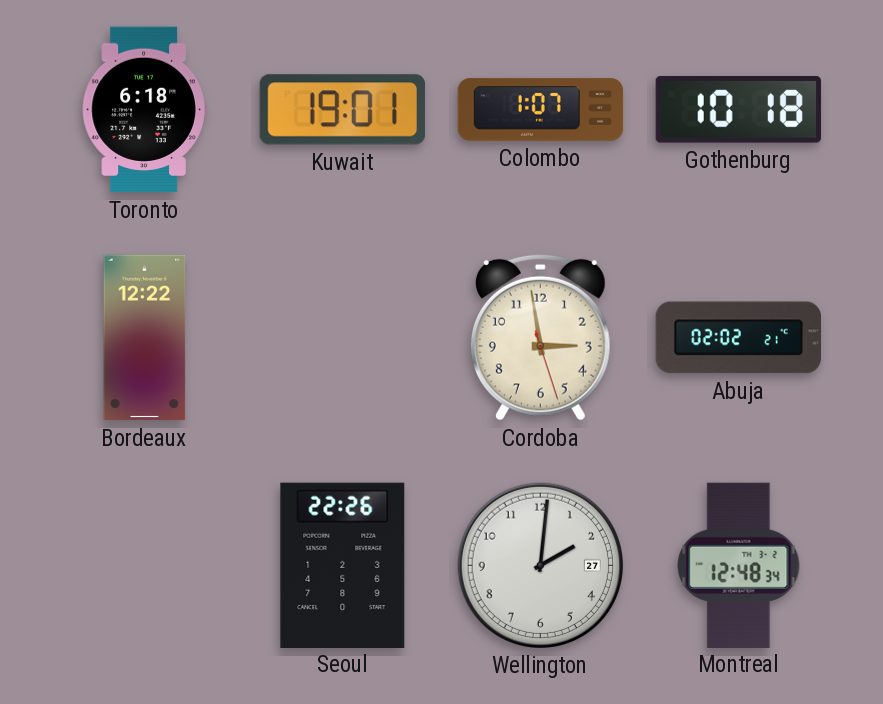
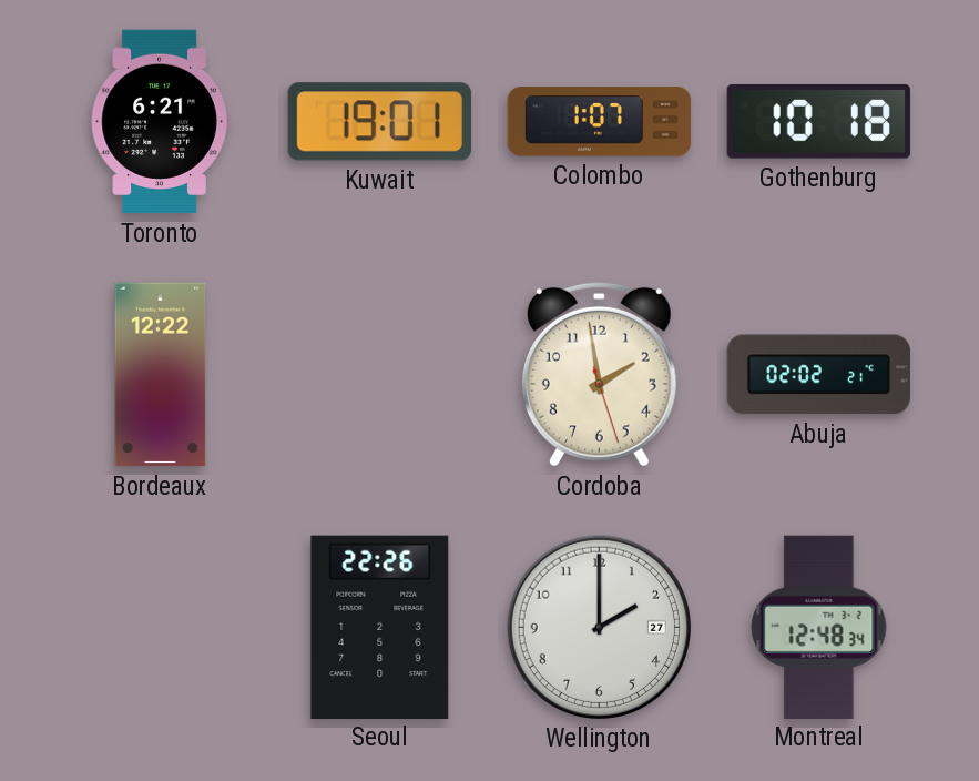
Toronto: 6:18 -> 6:21 (160, 122)
Cordoba: 2:58 -> 1:58 (599, 374)
Wellington: 2:01 -> 2:00 (599, 627)
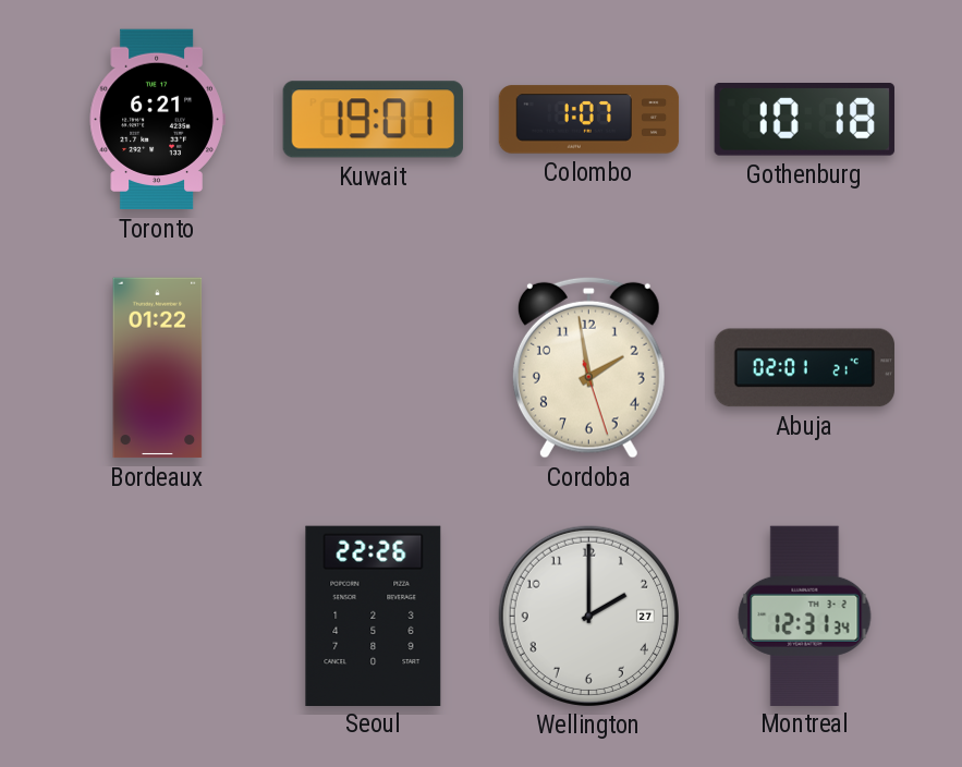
Bordeaux: 12:22 -> 01:22 (158, 368)
Abuja: 02:02 -> 02:01 (804, 368)
Montreal: 12:48 -> 12:31 (805, 616)
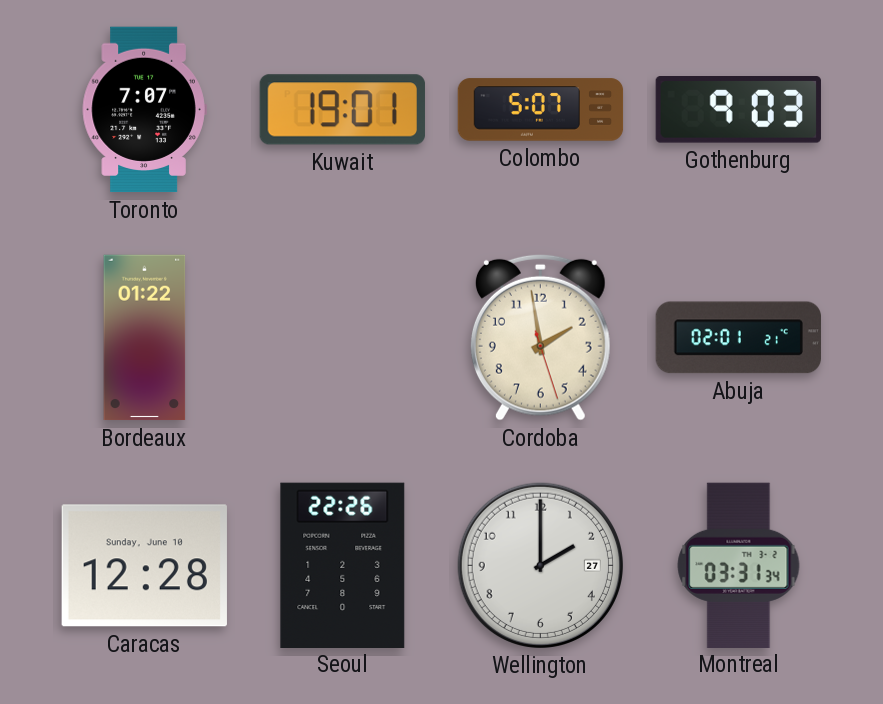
Toronto: 6:21 -> 7:07 (144, 110)
Colombo: 1:07 -> 5:07 (541, 110)
Gothenburg: 10:18 -> 9:03 (738, 110)
Caracas: none -> 12:28 (144, 566)
Montreal: 12:31 -> 03:31 (739, 565)
